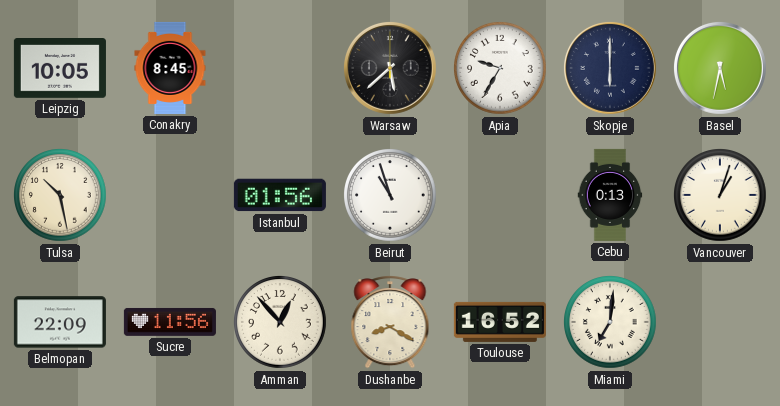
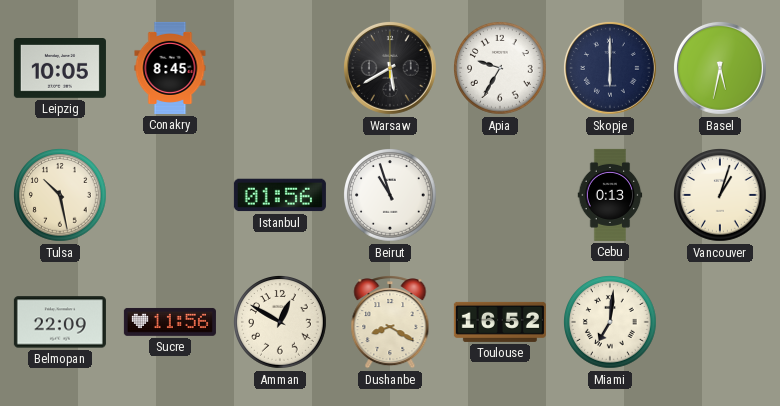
Warsaw: 5:38 -> 5:40 (390, 68)
Amman: 12:53 -> 12:50 (280, 322)
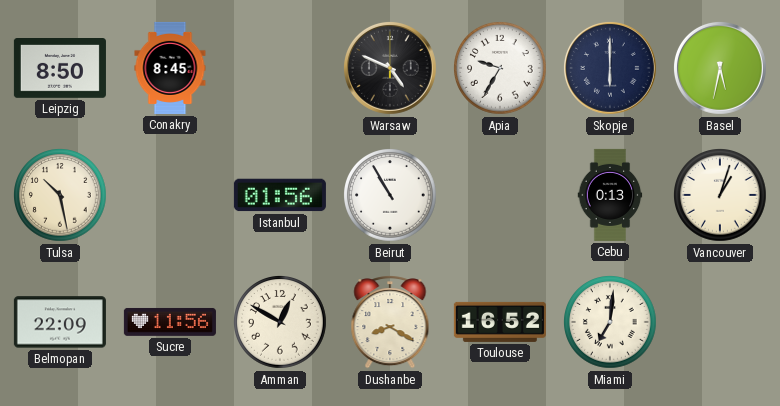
Leipzig: 10:05 -> 8:50 (60, 69)
Warsaw: 5:40 -> 4:49 (390, 68)
Beirut: 10:57 -> 10:55 (390, 195)
